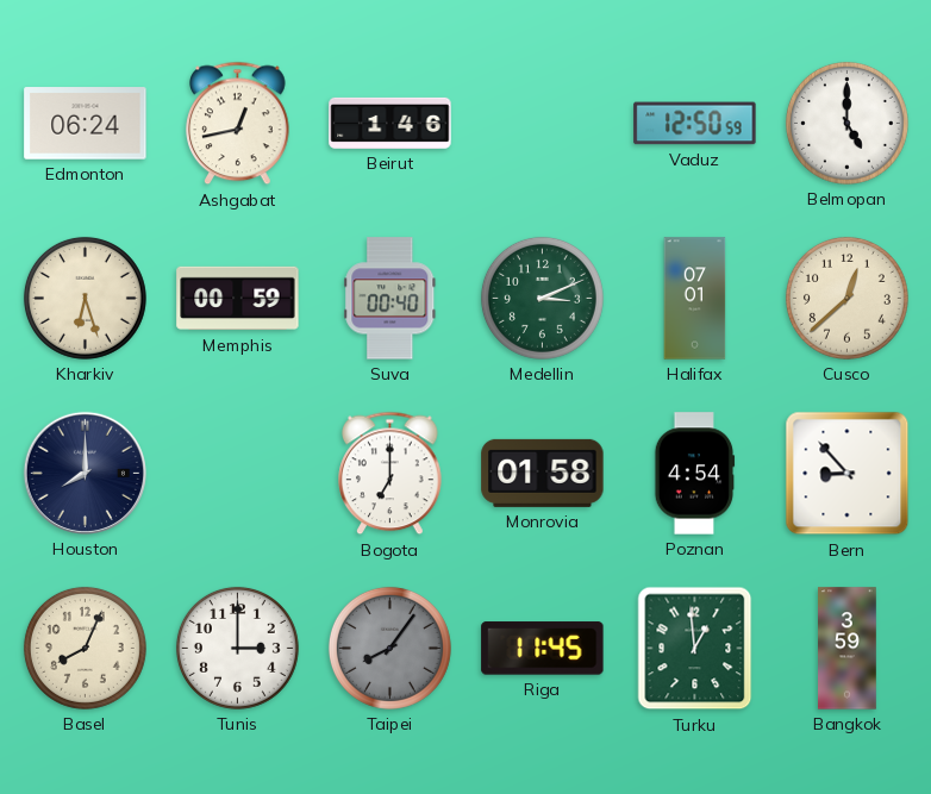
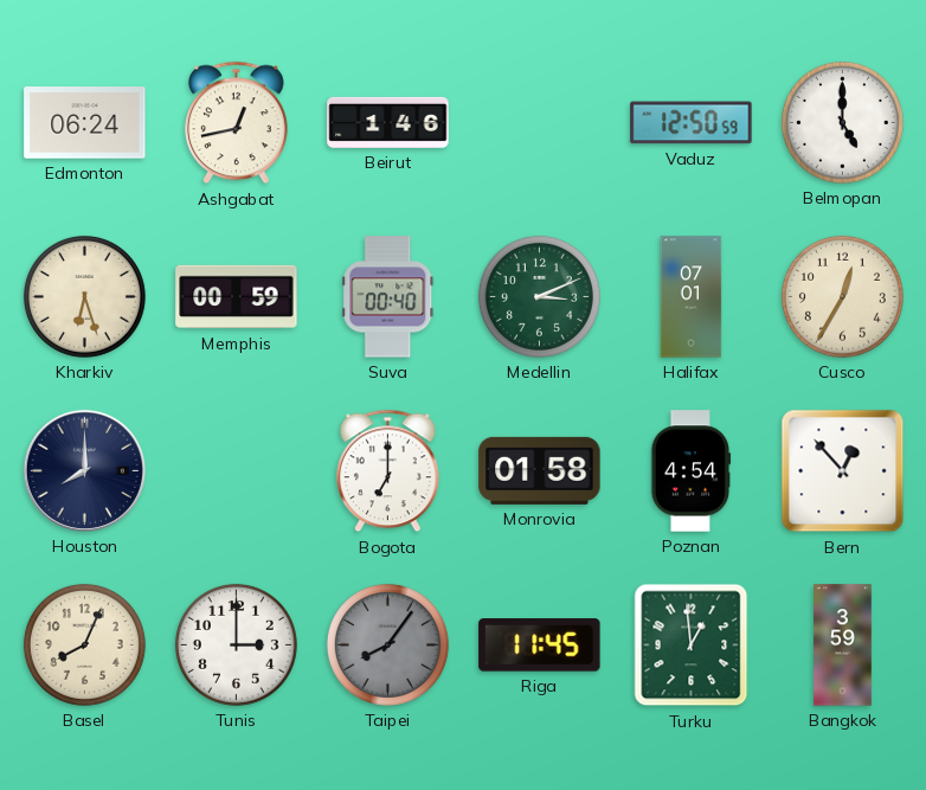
Cusco: 12:38 -> 12:35 (842, 296)
Bern: 8:53 -> 12:53 (843, 471)
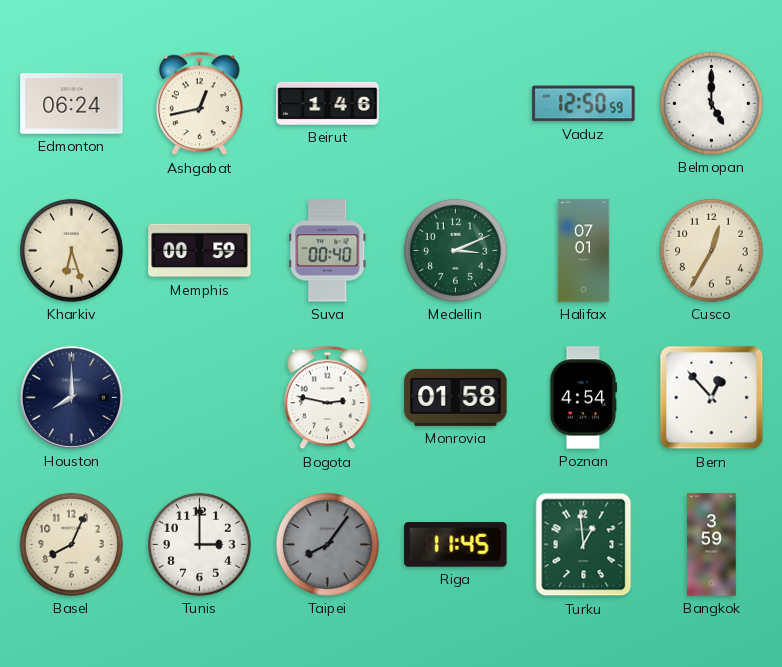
Bogota: 7:00 -> 2:47 (328, 398)
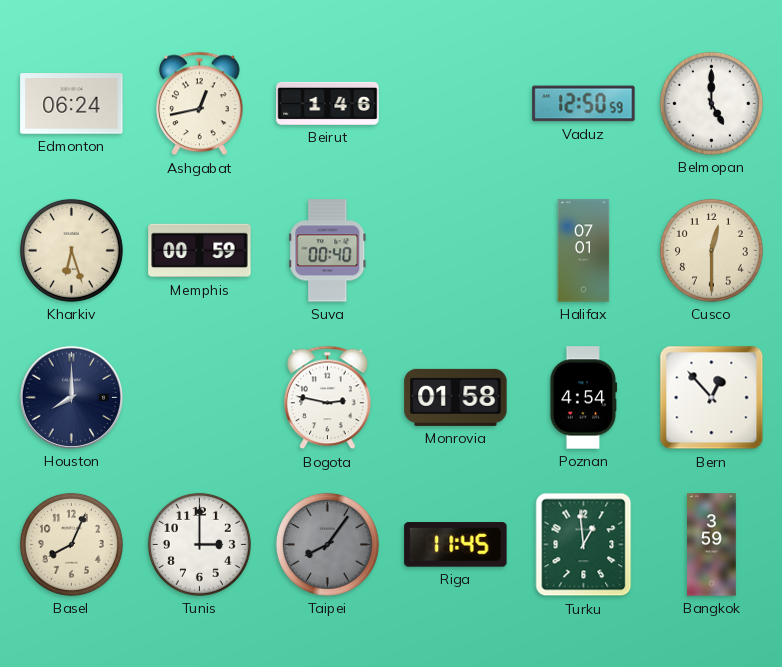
Medellin: 3:11 -> none (455, 250)
Cusco: 12:35 -> 12:30 (711, 250)
